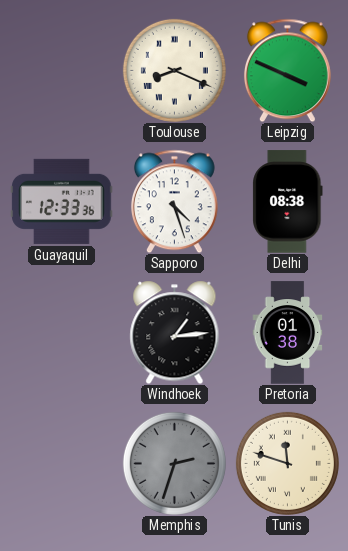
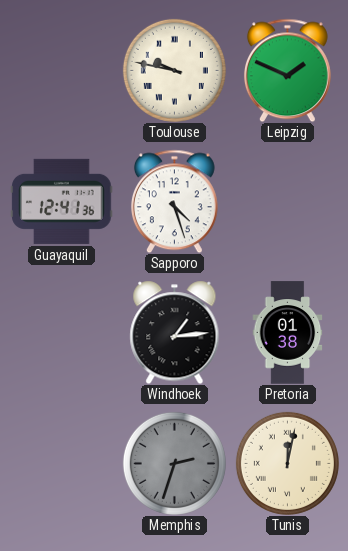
Toulouse: 8:19 -> 9:47 (174, 70)
Leipzig: 3:49 -> 1:49 (287, 70)
Guayaquil: 12:33 -> 12:41 (62, 201)
Delhi: 08:38 -> none (288, 202)
Tunis: 11:48 -> 12:02 (287, 463)
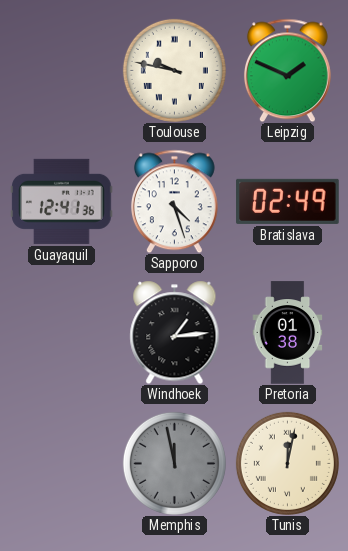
Bratislava: none -> 02:49 (288, 201)
Memphis: 2:33 -> 11:58 (174, 463)
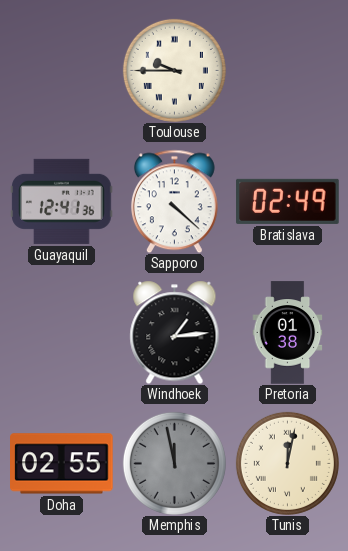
Toulouse: 9:47 -> 9:45 (174, 70)
Leipzig: 1:49 -> none (287, 70)
Sapporo: 4:27 -> 4:22 (174, 201)
Doha: none -> 02:55 (62, 464)
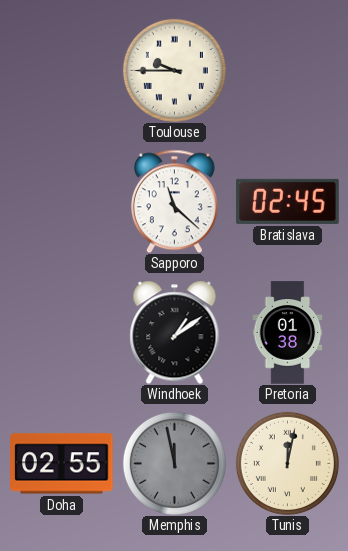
Guayaquil: 12:41 -> none (62, 201)
Sapporo: 4:22 -> 11:22 (174, 201)
Bratislava: 02:49 -> 02:45 (288, 201)
Windhoek: 1:14 -> 1:09 (175, 332)
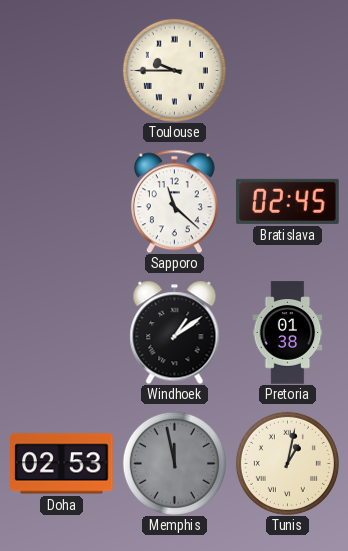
Doha: 02:55 -> 02:53 (62, 464)
Tunis: 12:02 -> 1:02 (287, 463)
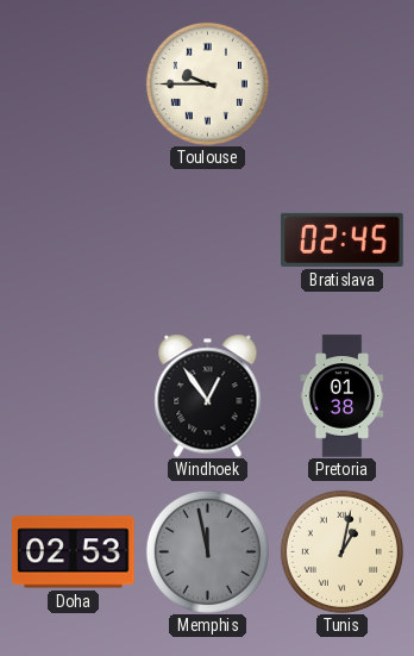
Sapporo: 11:22 -> none (174, 201)
Windhoek: 1:09 -> 12:54 (208, 395)
